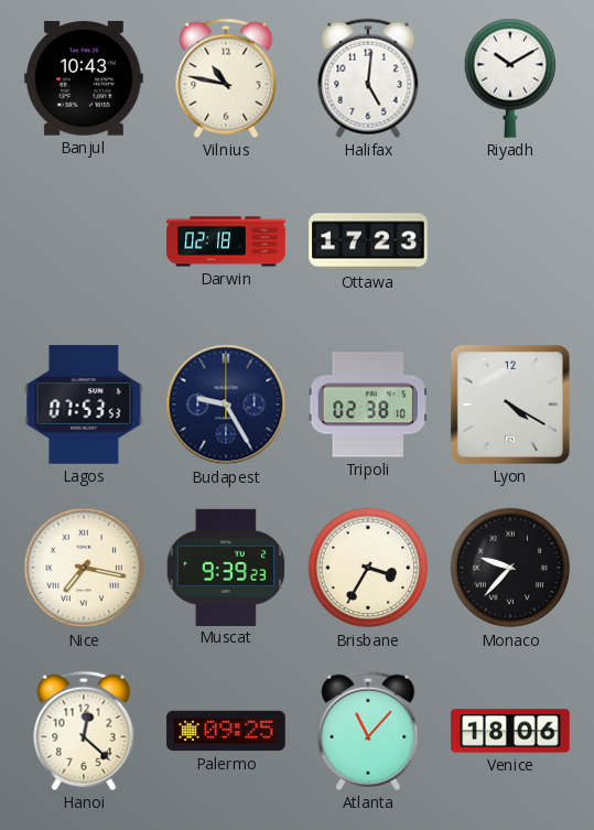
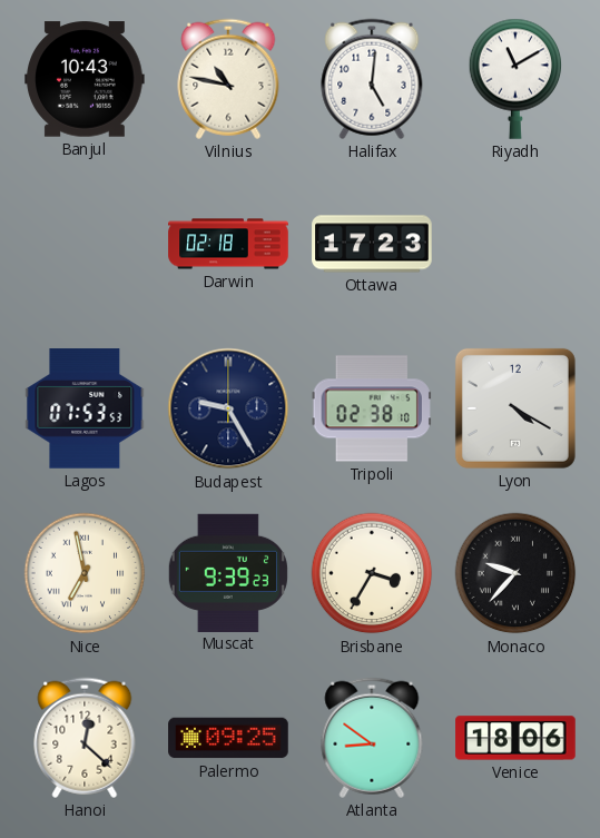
Riyadh: 10:10 -> 11:10 (515, 79)
Nice: 7:17 -> 6:58 (85, 573)
Atlanta: 11:07 -> 8:51 (372, 738)
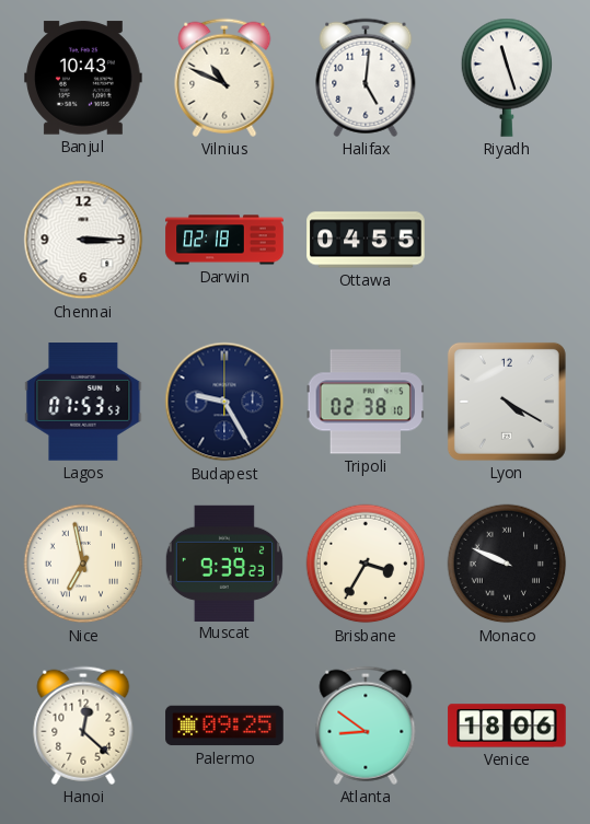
Vilnius: 10:47 -> 10:49 (224, 78)
Riyadh: 11:10 -> 11:27 (507, 78)
Chennai: none -> 3:15 (83, 240)
Ottawa: 17:23 -> 04:55 (366, 240)
Monaco: 9:37 -> 9:49 (507, 564)
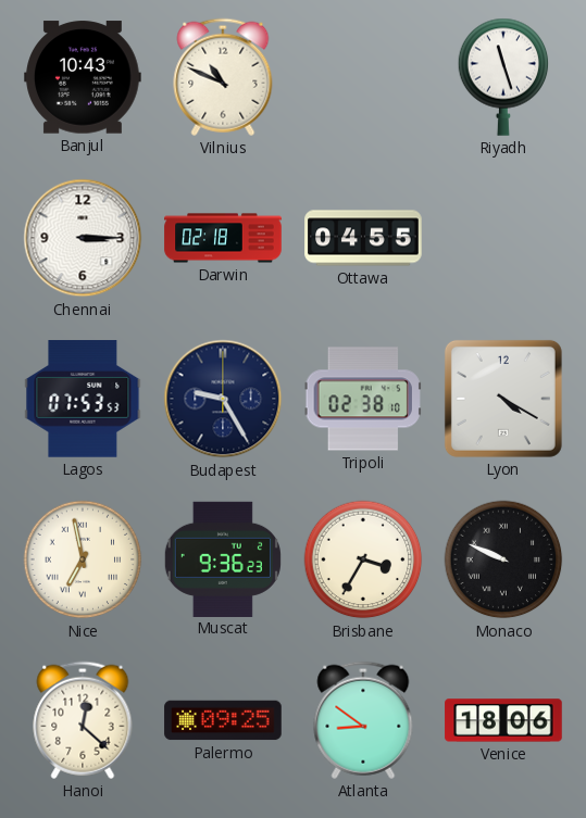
Halifax: 5:01 -> none (366, 78)
Muscat: 9:39 -> 9:36 (223, 558)
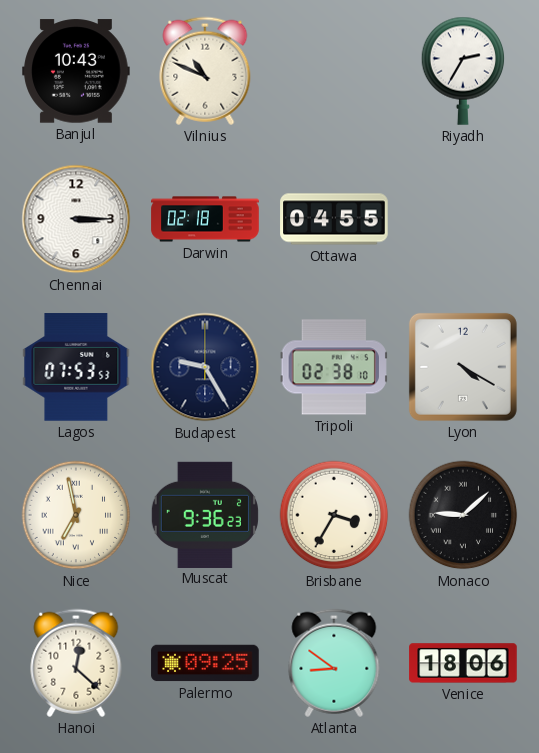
Riyadh: 11:27 -> 2:35 (463, 71)
Monaco: 9:49 -> 9:08 (463, 515)
